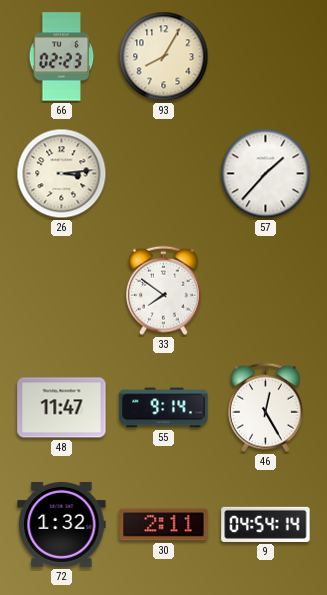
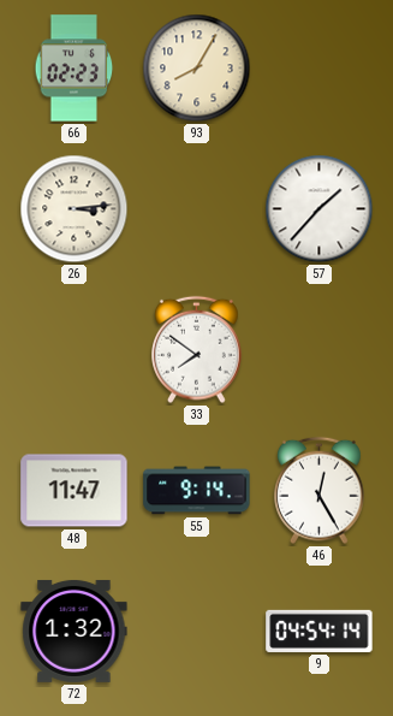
30: 2:11 -> none (164, 525)
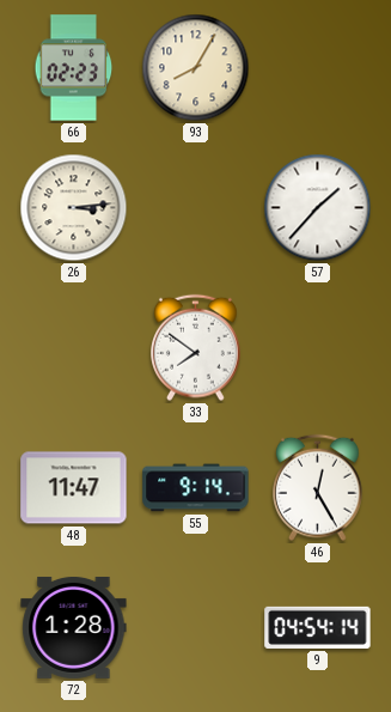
72: 1:32 -> 1:28 (74, 627)
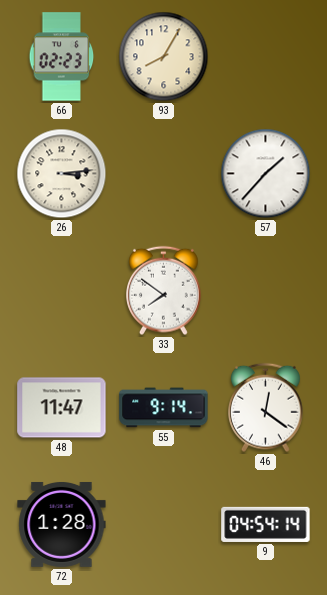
46: 12:25 -> 12:21 (266, 408)
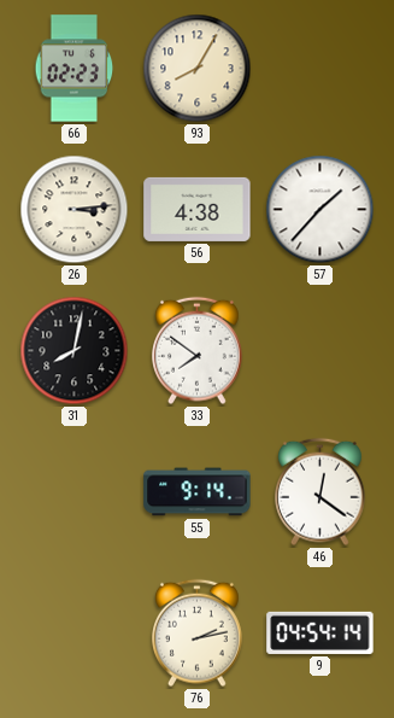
56: none -> 4:38 (198, 209)
31: none -> 8:02 (75, 351)
48: 11:47 -> none (62, 408)
72: 1:28 -> none (62, 524)
76: none -> 2:13 (198, 634)
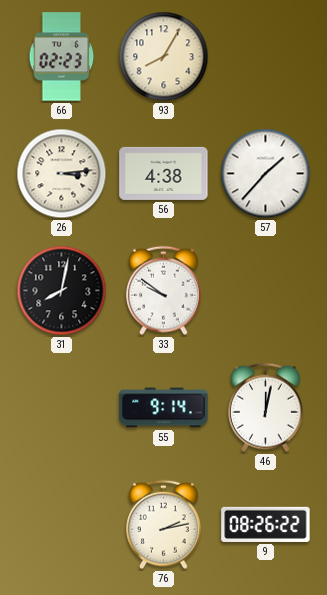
33: 7:51 -> 9:51 (164, 291)
46: 12:21 -> 12:02 (266, 408)
9: 04:54 -> 08:26 (266, 524)
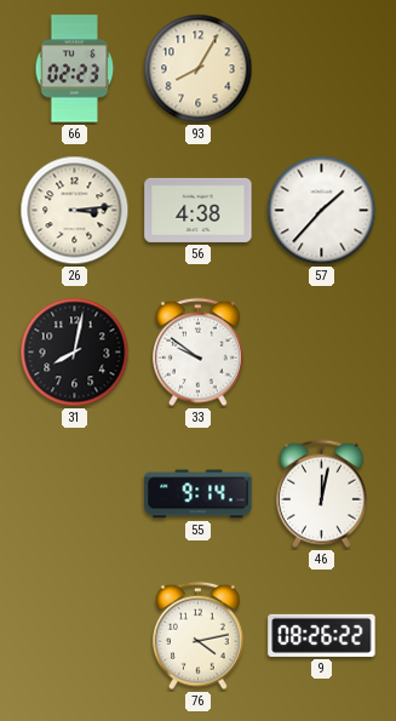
76: 2:13 -> 4:13 (199, 636)
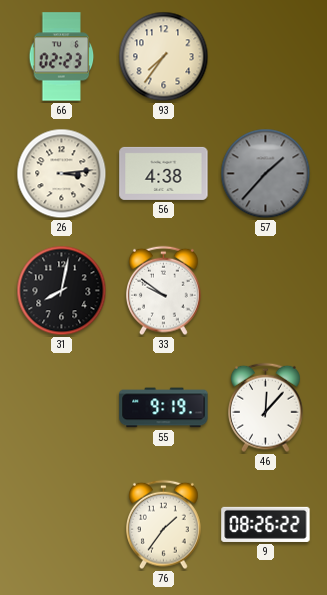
93: 8:05 -> 7:36 (164, 57)
57 dial: white -> grey (266, 174)
55: 9:14 -> 9:19 (164, 408)
46: 12:02 -> 12:07 (266, 408)
76: 4:13 -> 1:36 (164, 525)
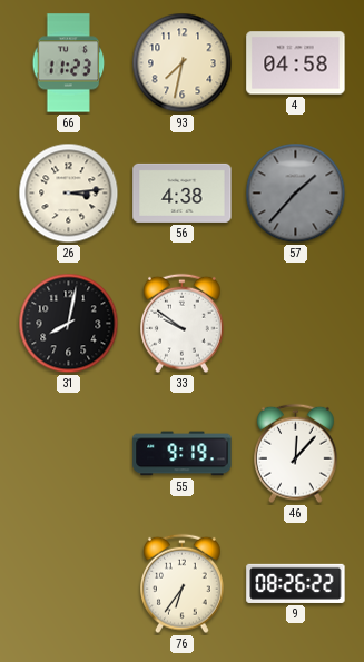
66: 02:23 -> 11:23 (69, 63)
93: 7:36 -> 7:32 (183, 63)
4: none -> 04:58 (296, 63)
76: 1:36 -> 6:36 (183, 584)
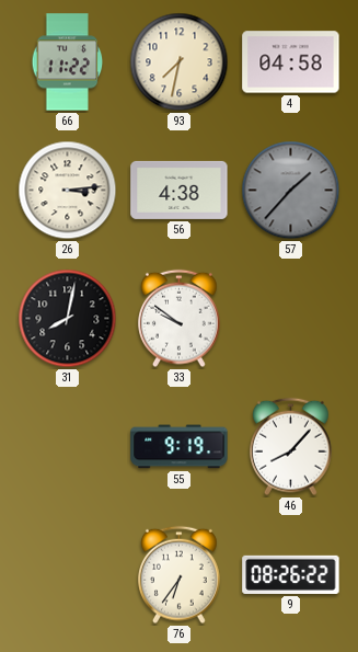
66: 11:23 -> 11:22 (68, 62)
46: 12:07 -> 8:07 (291, 447)
